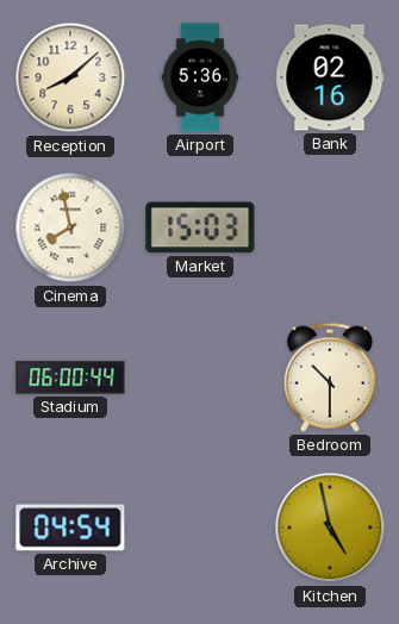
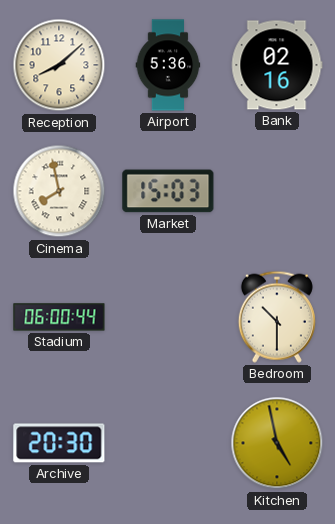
Archive: 04:54 -> 20:30 (59, 443)
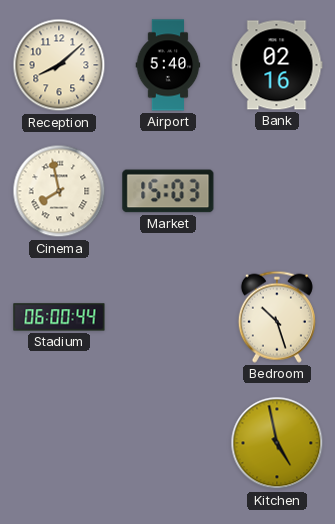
Airport: 5:36 -> 5:40 (168, 65)
Bedroom: 10:30 -> 10:27 (277, 317)
Archive: 20:30 -> none (59, 443)
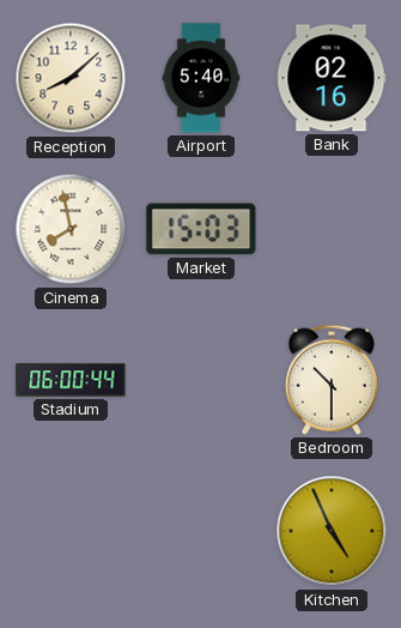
Bedroom: 10:27 -> 10:30 (332, 380)
Kitchen: 4:58 -> 4:56 (332, 531)
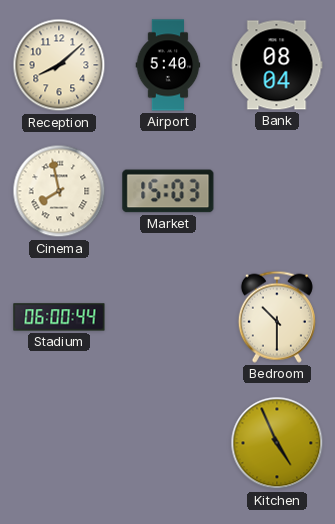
Bank: 02:16 -> 08:04 (277, 65)
